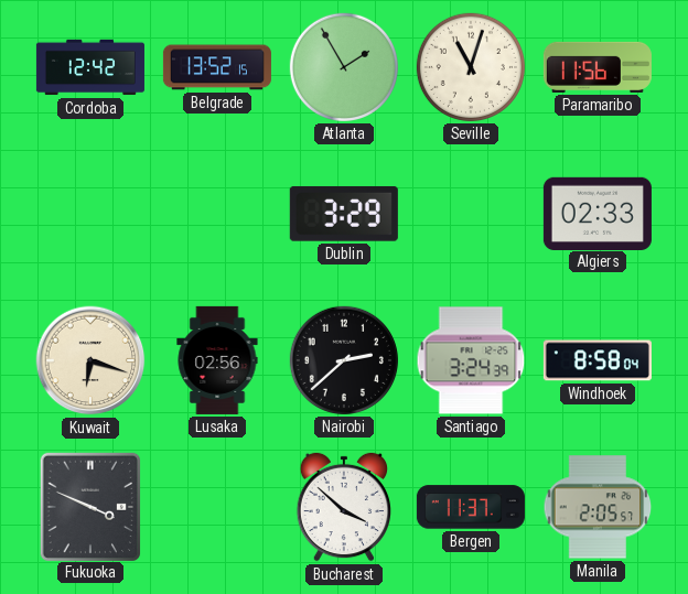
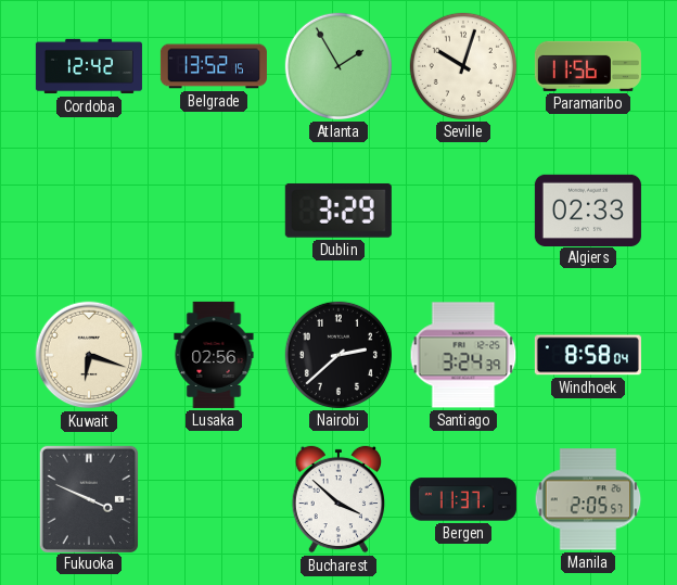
Seville: 11:03 -> 10:03 (463, 66)
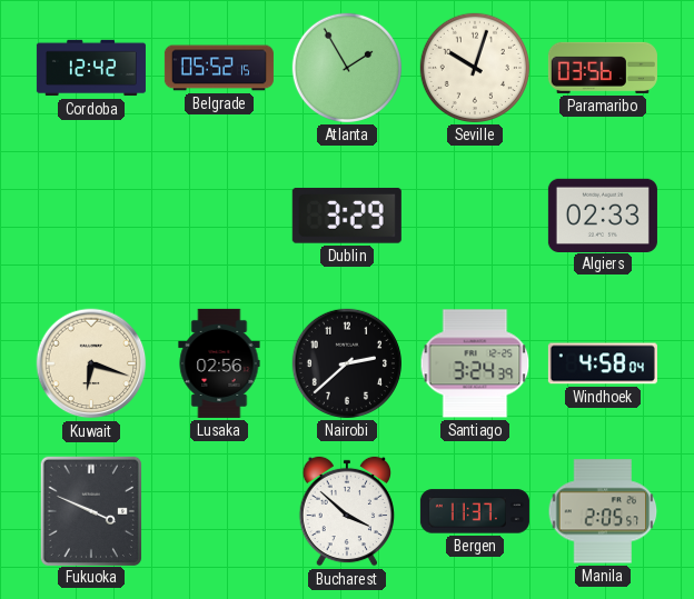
Belgrade: 13:52 -> 05:52 (219, 68)
Paramaribo: 11:56 -> 03:56 (603, 68)
Windhoek: 8:58 -> 4:58 (603, 363)
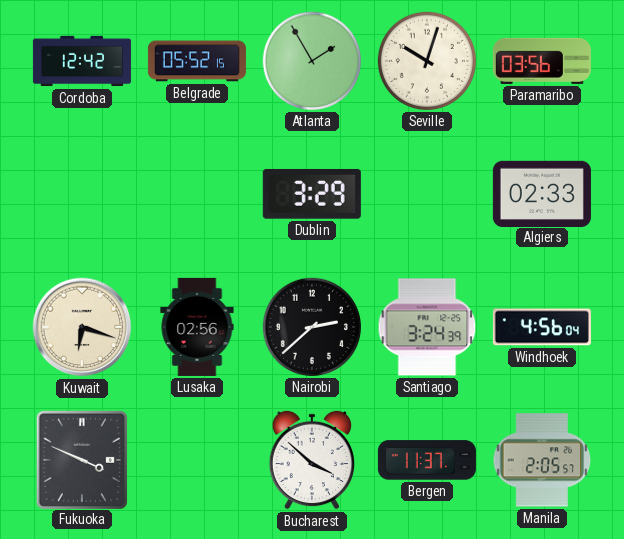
Windhoek: 4:58 -> 4:56 (542, 327)
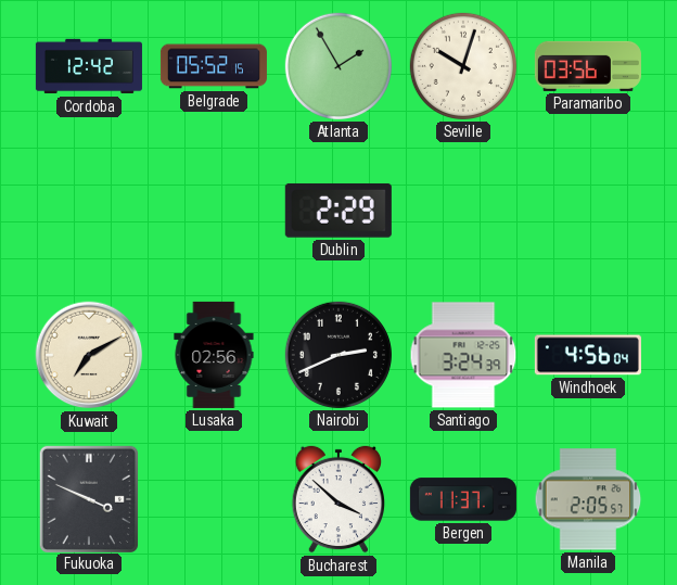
Dublin: 3:29 -> 2:29 (338, 211)
Algiers: 02:33 -> none (542, 193)
Kuwait: 6:18 -> 7:10 (89, 355)
Nairobi: 2:38 -> 2:41 (338, 355)
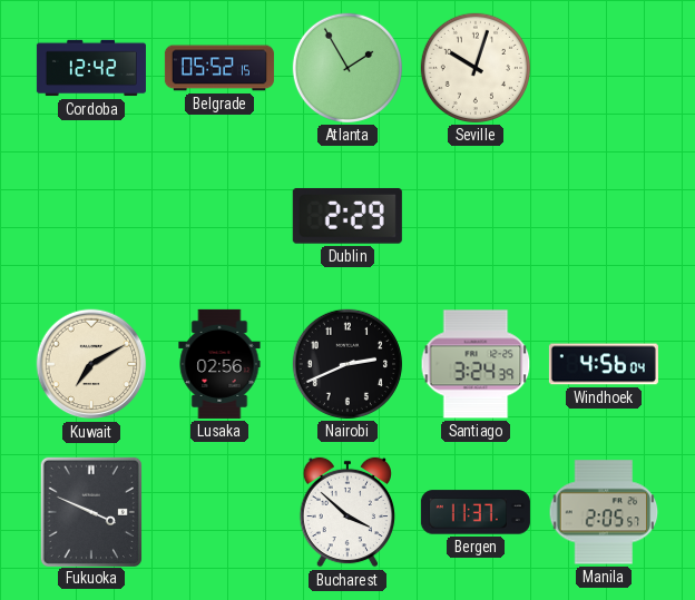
Paramaribo: 03:56 -> none (588, 66)
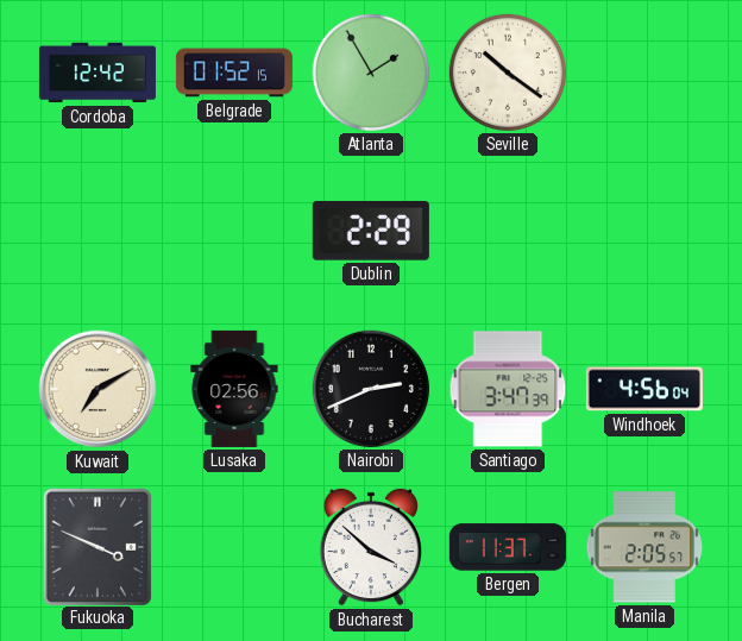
Belgrade: 05:52 -> 01:52 (234, 73)
Seville: 10:03 -> 10:21 (508, 73)
Santiago: 3:24 -> 3:47 (508, 389)
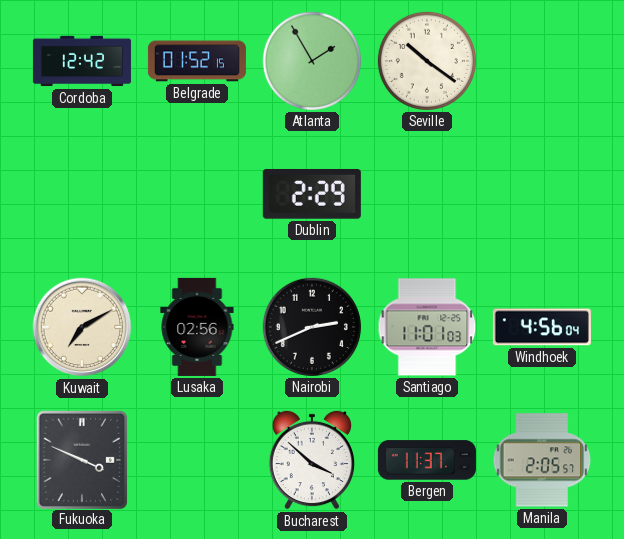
Santiago: 3:47 -> 11:01 (427, 327)
